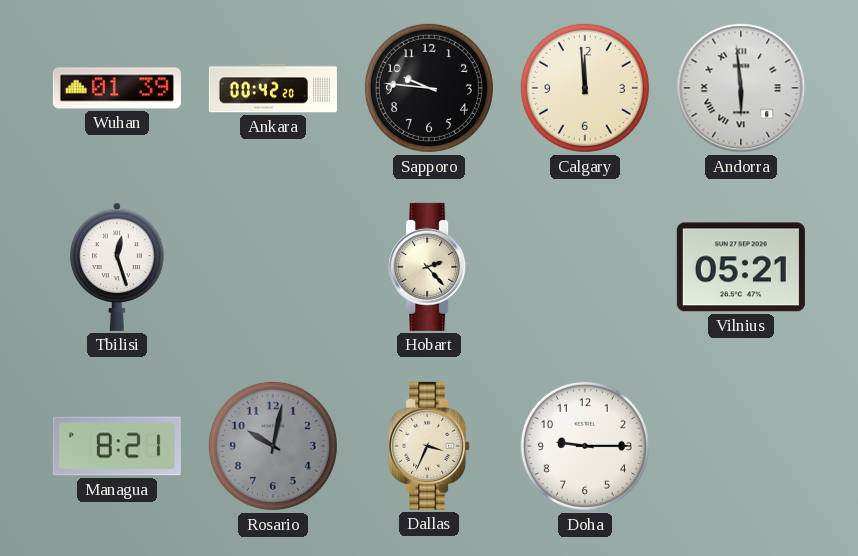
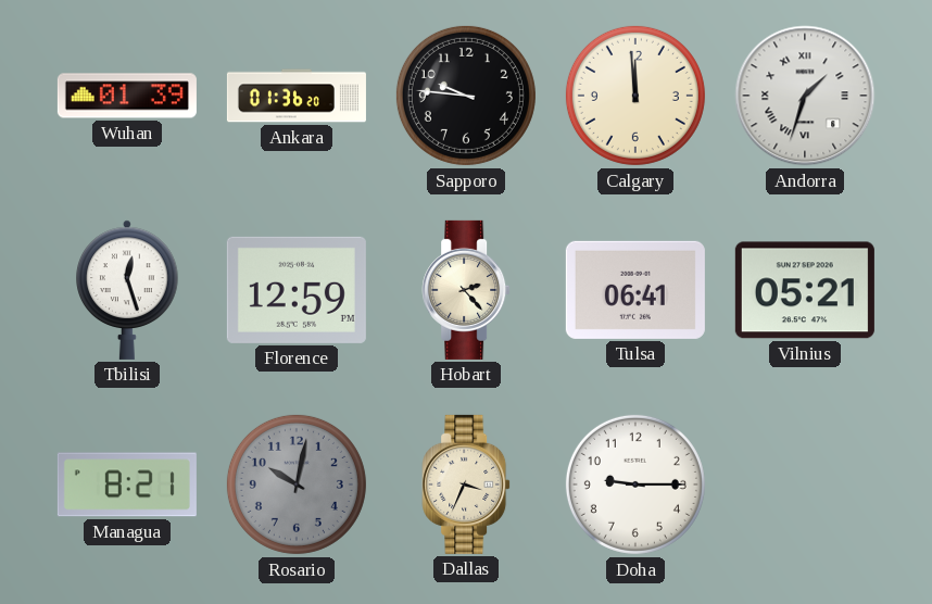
Ankara: 00:42 -> 01:36 (297, 96)
Andorra: 5:59 -> 1:33 (805, 96)
Florence: none -> 12:59 (297, 290)
Tulsa: none -> 06:41 (635, 290)
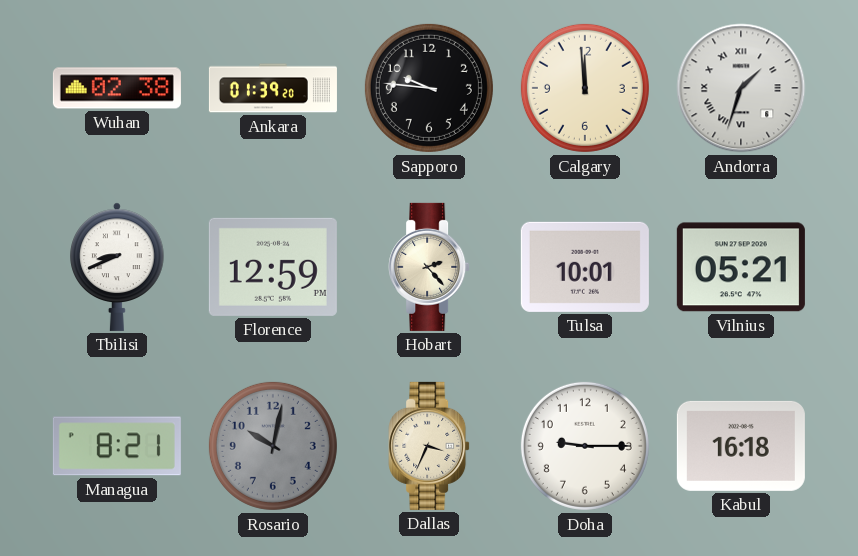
Wuhan: 01:39 -> 02:38 (117, 88)
Ankara: 01:36 -> 01:39 (273, 88)
Tbilisi: 12:27 -> 8:41 (117, 267)
Tulsa: 06:41 -> 10:01 (585, 267)
Kabul: none -> 16:18 (741, 446)
